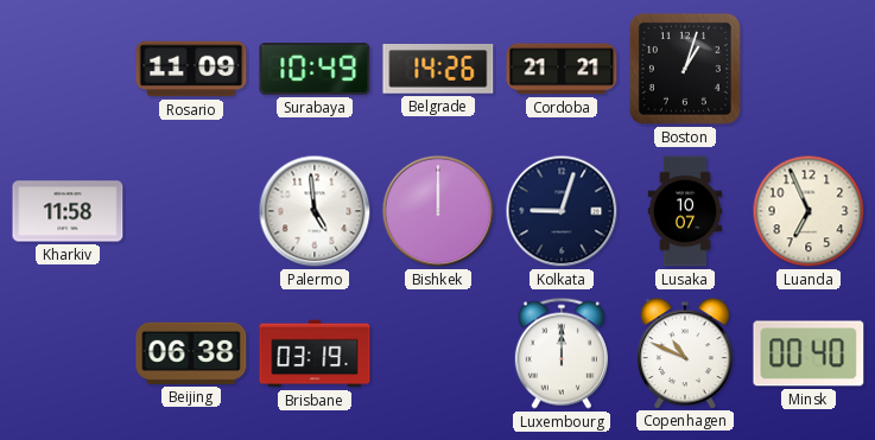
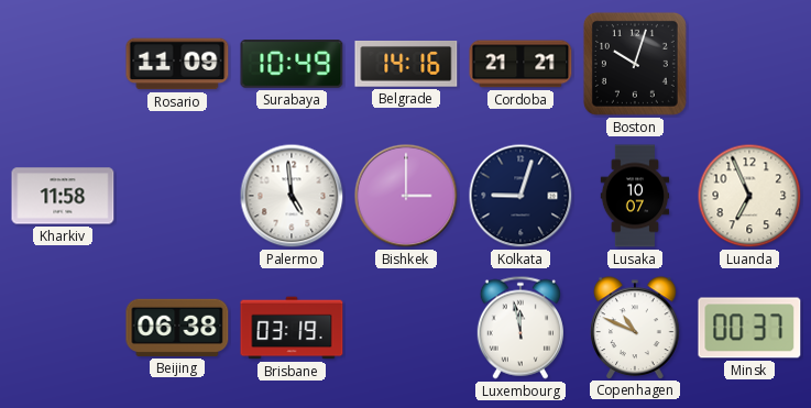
Belgrade: 14:26 -> 14:16 (406, 65)
Boston: 1:03 -> 10:03 (635, 64)
Bishkek: 12:00 -> 3:00 (406, 196)
Luxembourg: 12:00 -> 11:58 (520, 328)
Minsk: 00:40 -> 00:37 (749, 328)
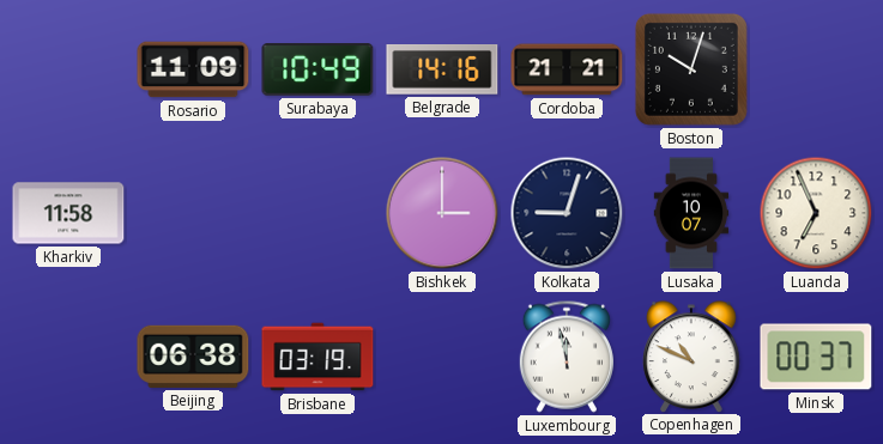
Palermo: 4:59 -> none (292, 196)
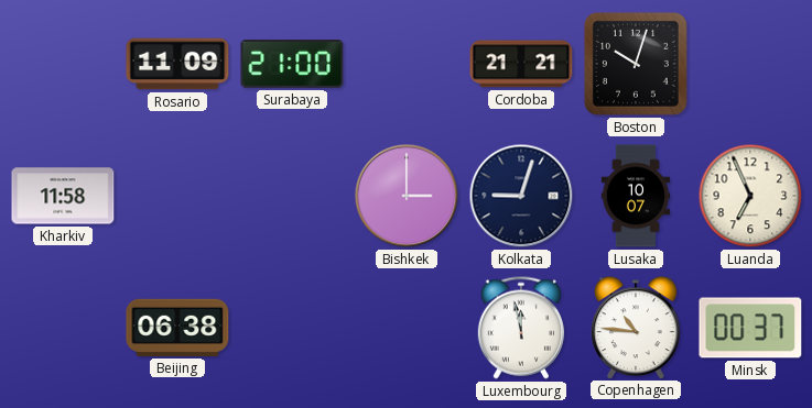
Surabaya: 10:49 -> 21:00 (292, 64)
Belgrade: 14:16 -> none (442, 71)
Brisbane: 03:19 -> none (317, 357)
Copenhagen: 10:49 -> 10:46 (636, 328)
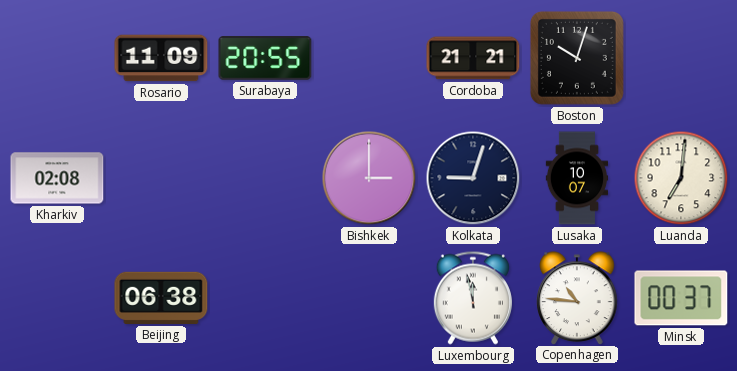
Surabaya: 21:00 -> 20:55 (265, 58)
Kharkiv: 11:58 -> 02:08 (57, 178)
Luanda: 6:56 -> 7:01 (681, 178)
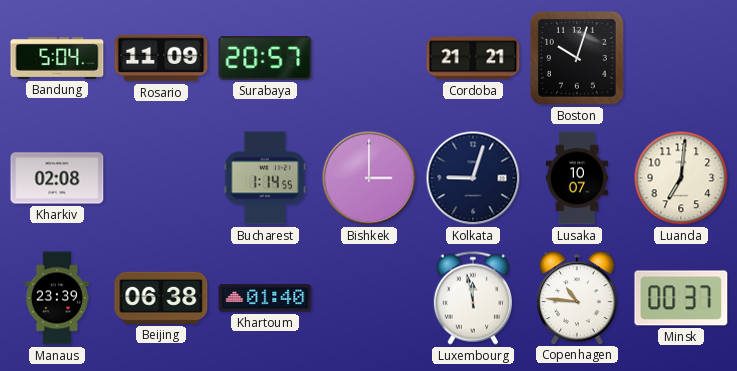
Bandung: none -> 5:04 (57, 59)
Surabaya: 20:55 -> 20:57 (265, 58)
Bucharest: none -> 1:14 (265, 178)
Manaus: none -> 23:39 (57, 298)
Khartoum: none -> 01:40 (265, 298)
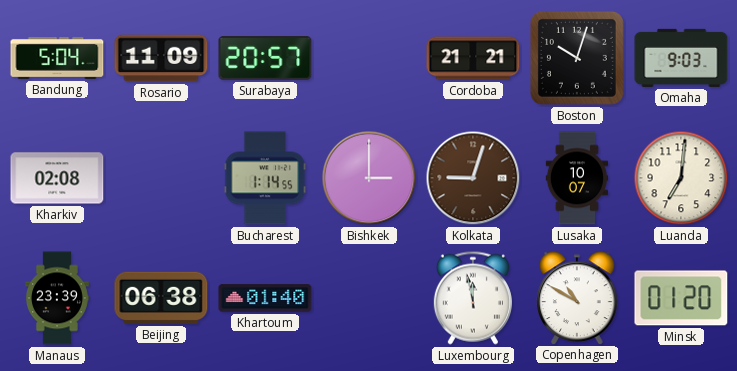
Omaha: none -> 9:03 (681, 58)
Kolkata dial: navy -> brown (473, 178)
Copenhagen: 10:46 -> 10:50 (577, 298)
Minsk: 00:37 -> 01:20 (681, 298)
